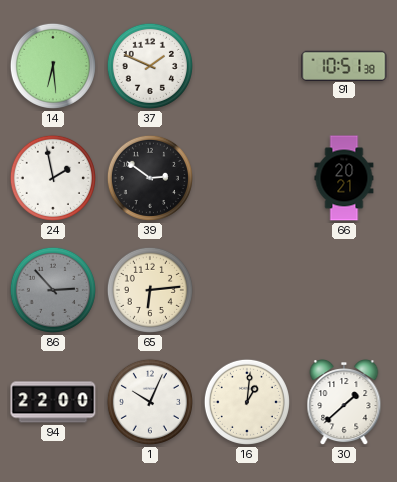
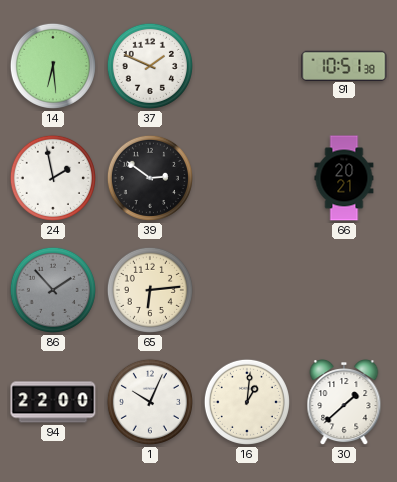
86: 2:53 -> 1:53 (53, 290)
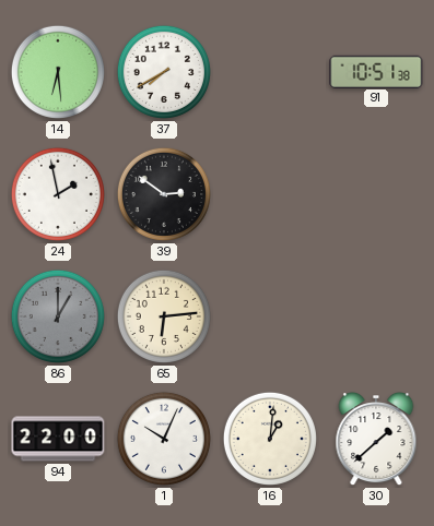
37: 1:49 -> 7:40 (164, 72)
66: 20:21 -> none (344, 178)
86: 1:53 -> 1:00 (58, 316)
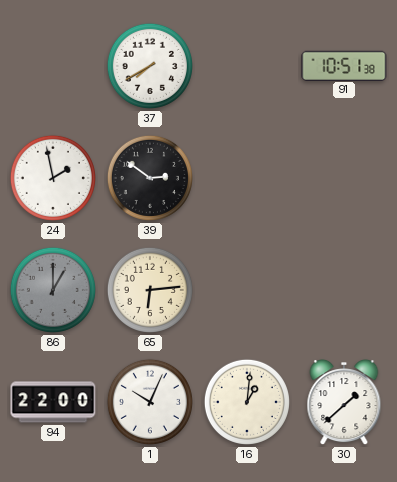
14: 6:29 -> none (58, 72)
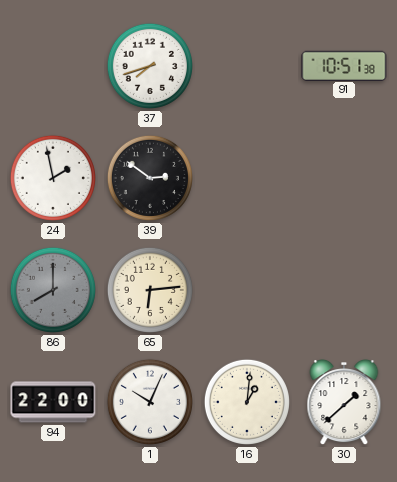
37: 7:40 -> 7:42 (150, 66)
86: 1:00 -> 8:00 (53, 290)
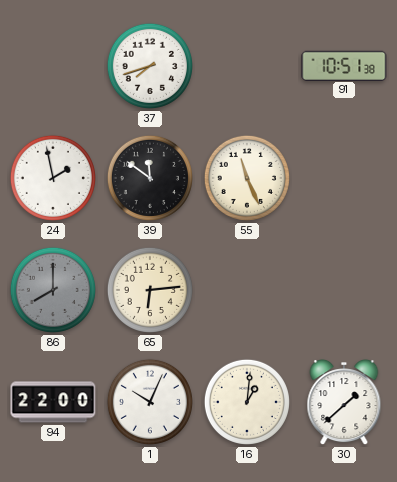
39: 2:51 -> 11:51 (150, 178)
55: none -> 11:26 (247, 178)
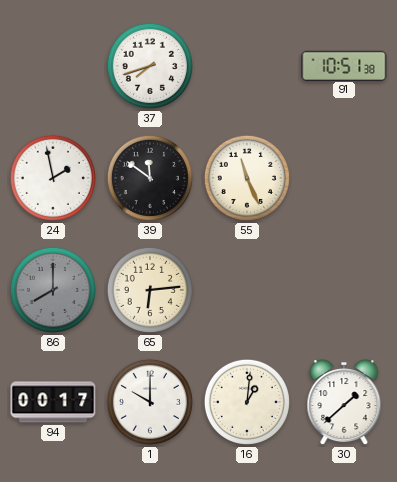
94: 22:00 -> 00:17 (53, 402)
1: 10:04 -> 10:00 (150, 402)
